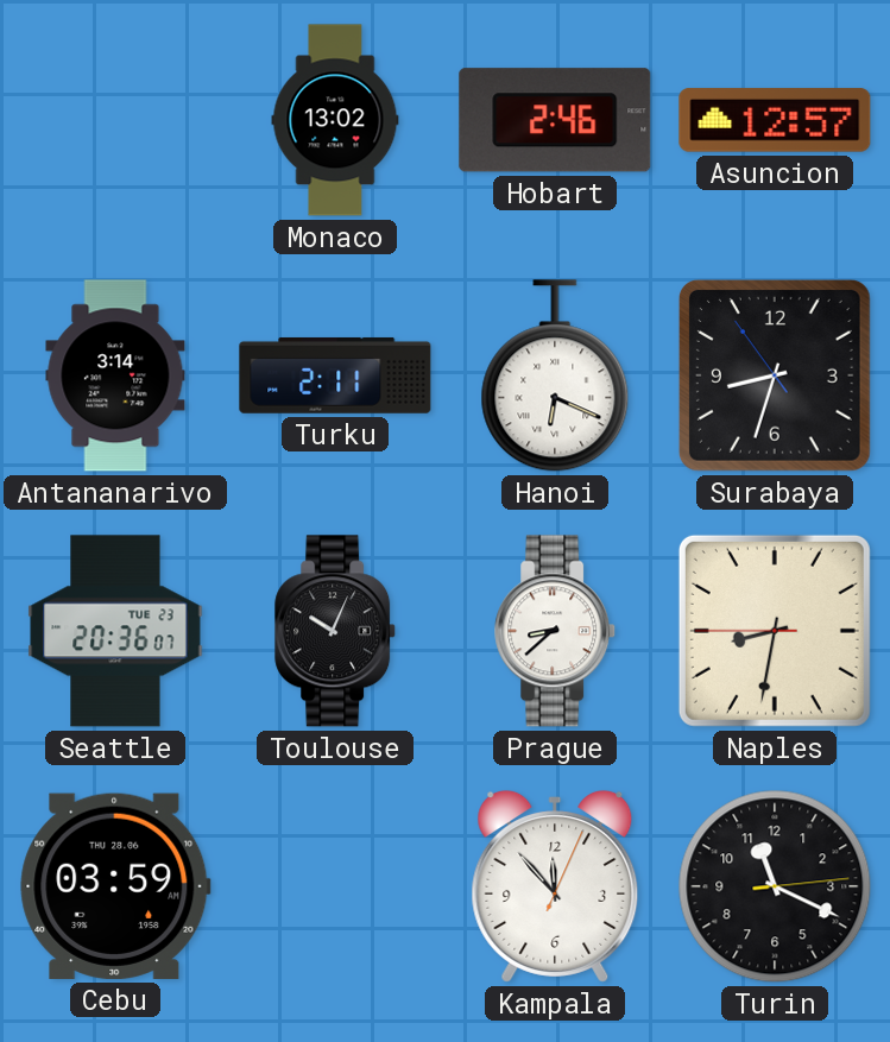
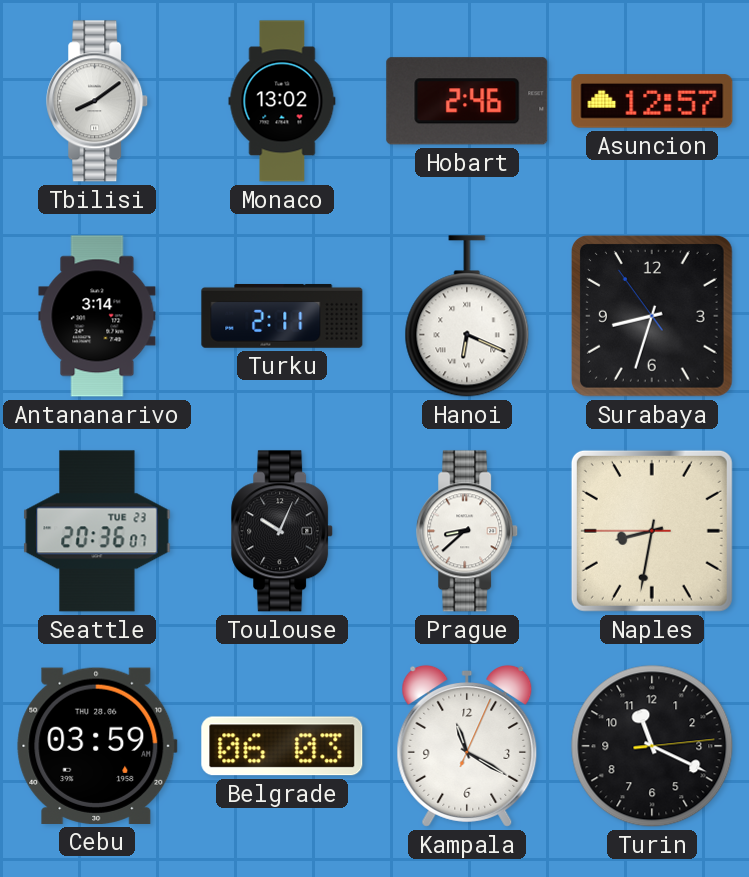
Tbilisi: none -> 8:09 (98, 101)
Belgrade: none -> 06:03 (282, 746)
Kampala: 11:53 -> 11:20 (467, 746)
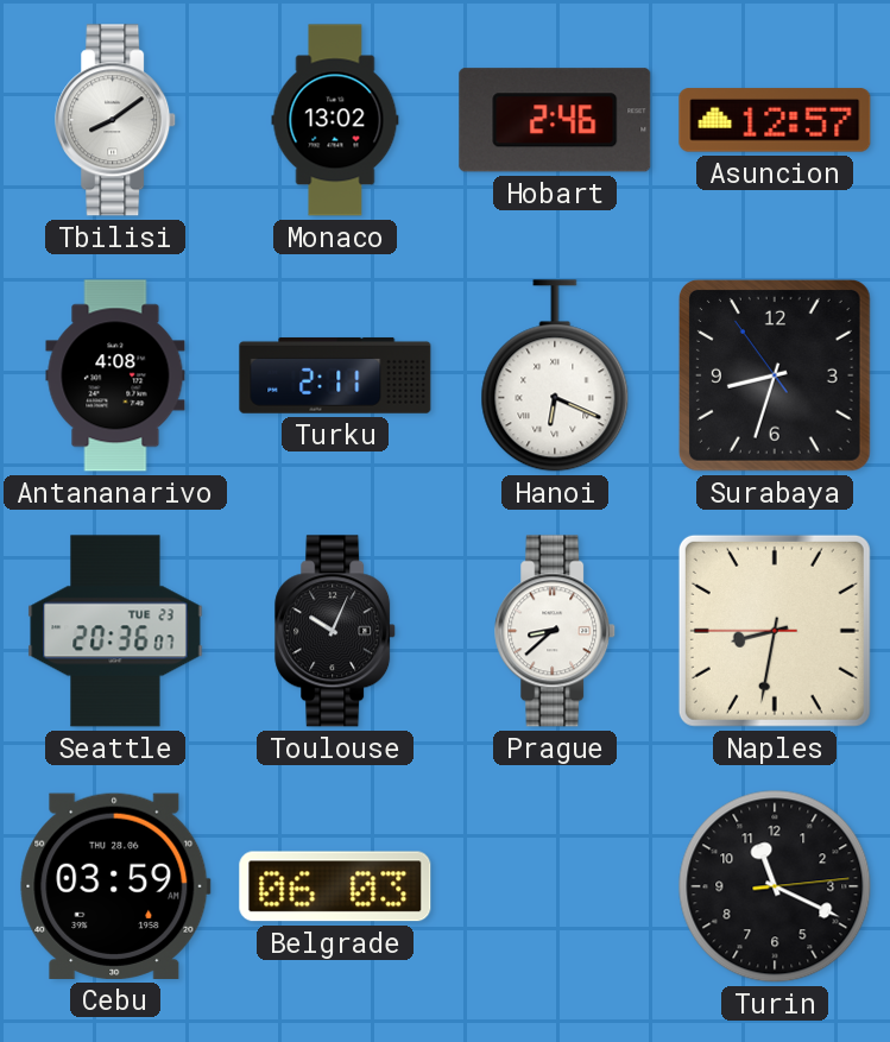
Antananarivo: 3:14 -> 4:08 (115, 375)
Kampala: 11:20 -> none (467, 746)
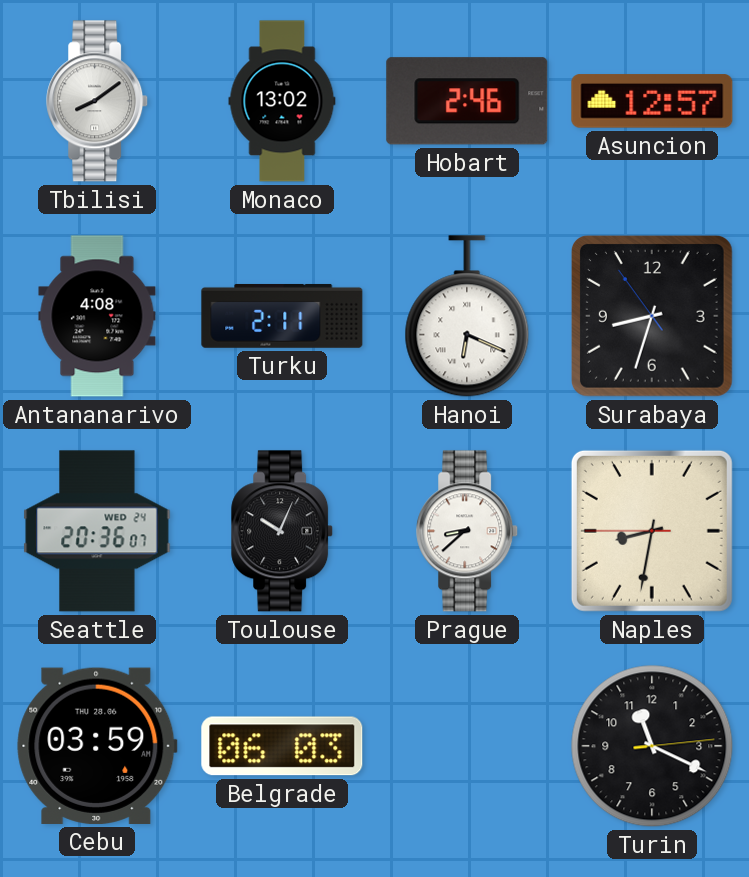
Seattle date: TUE 23 -> WED 24 (97, 531)
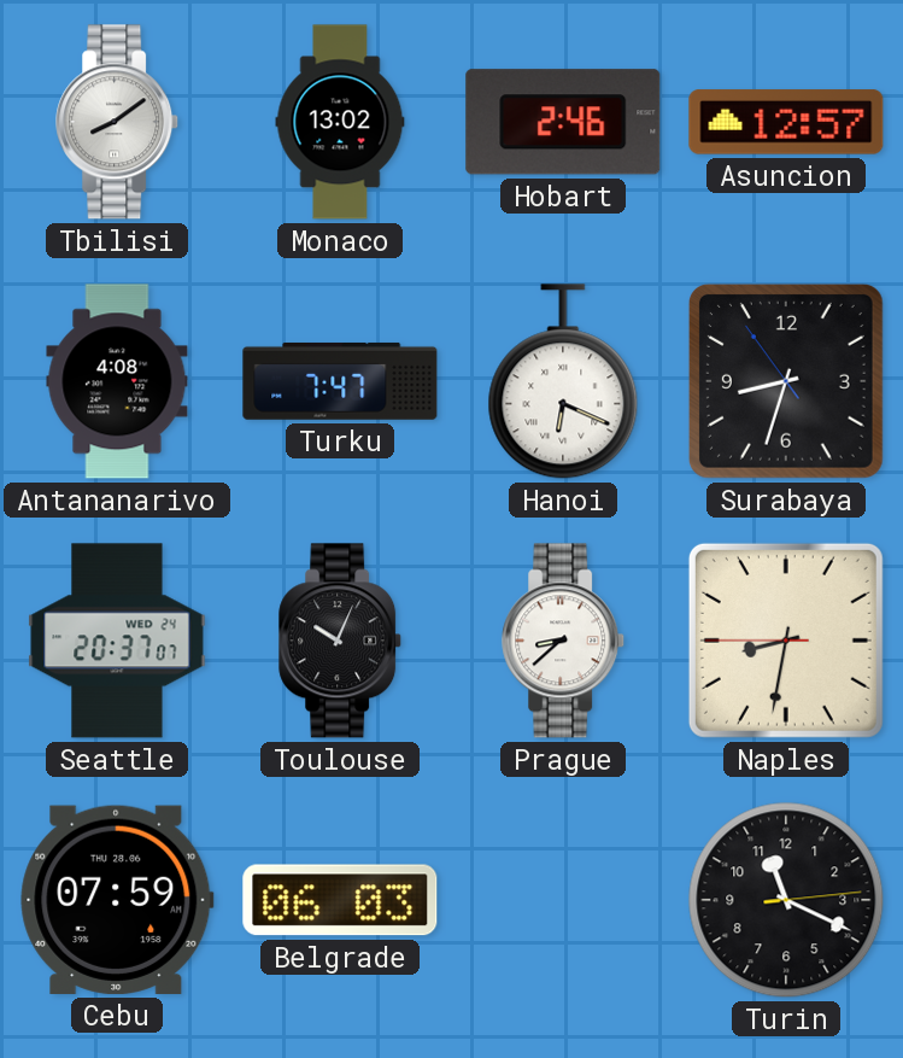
Turku: 2:11 -> 7:47 (340, 381)
Seattle: 20:36 -> 20:37 (117, 641)
Cebu: 03:59 -> 07:59 (117, 900)
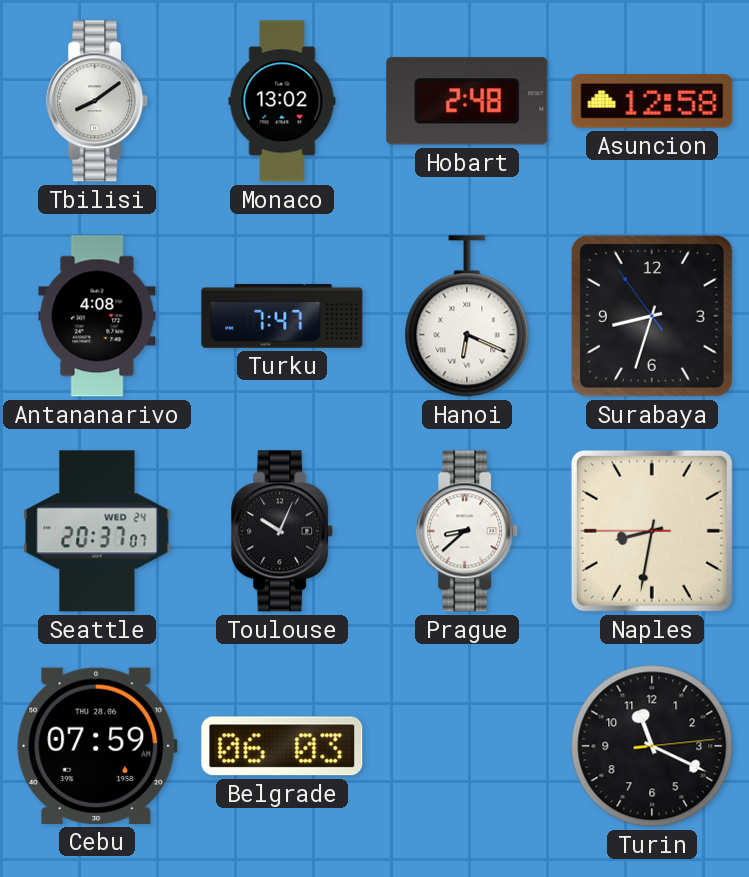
Hobart: 2:46 -> 2:48 (467, 101)
Asuncion: 12:57 -> 12:58 (652, 101)
